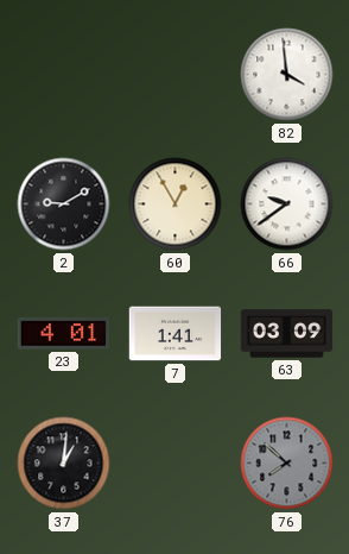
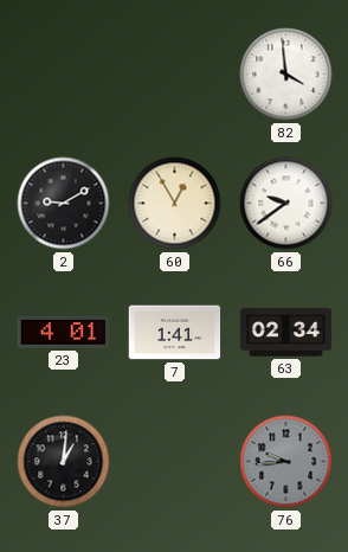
63: 03:09 -> 02:34 (286, 333)
76: 7:52 -> 9:44 (286, 462)
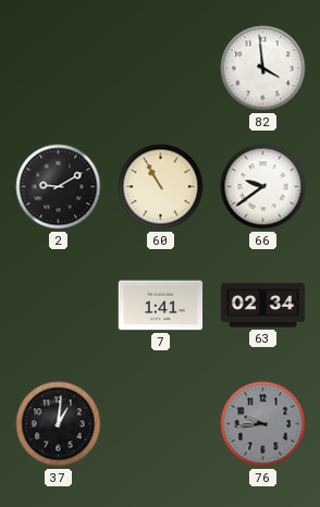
60: 12:55 -> 10:55 (161, 187)
23: 4:01 -> none (64, 332)
